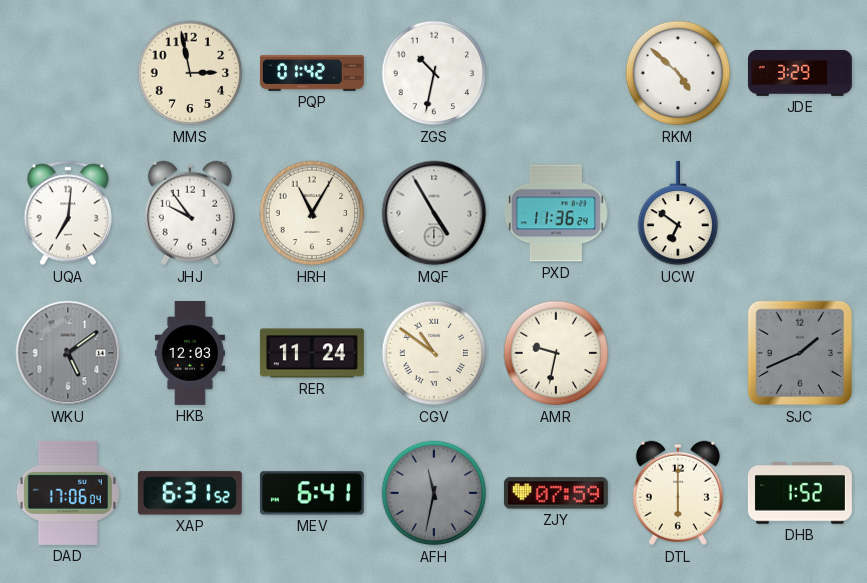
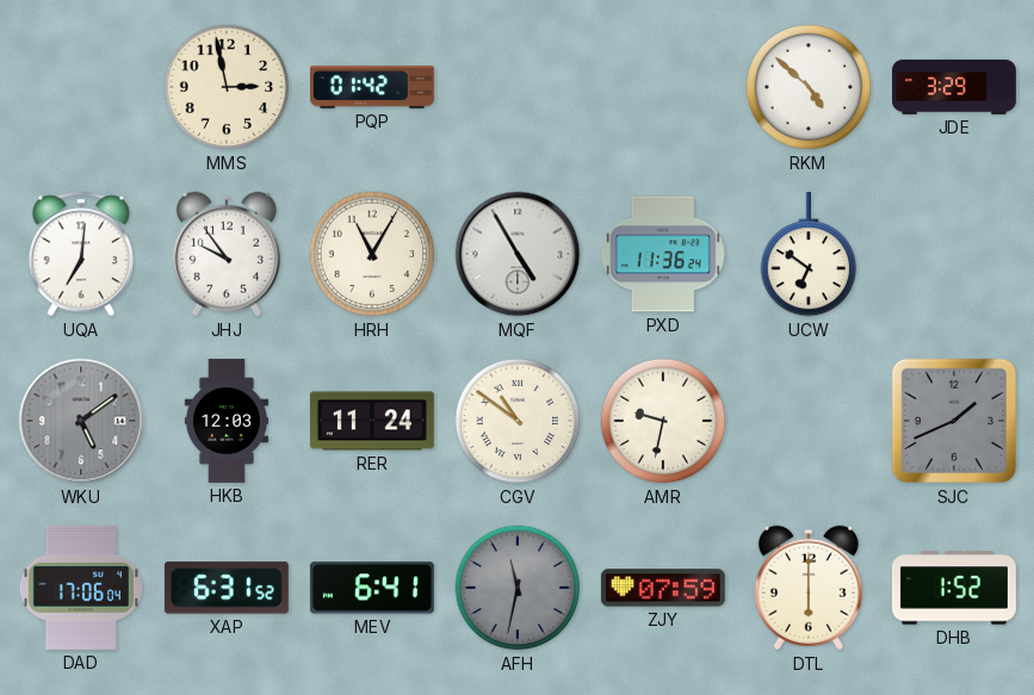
ZGS: 10:32 -> none (434, 73)
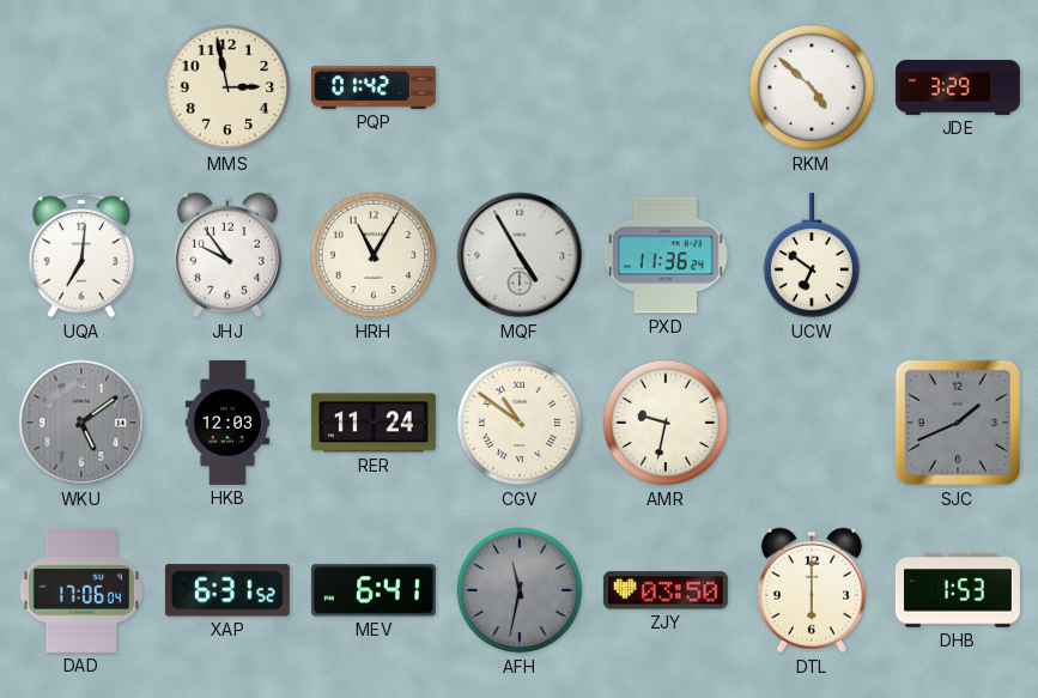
ZJY: 07:59 -> 03:50 (666, 590)
DHB: 1:52 -> 1:53 (958, 590)
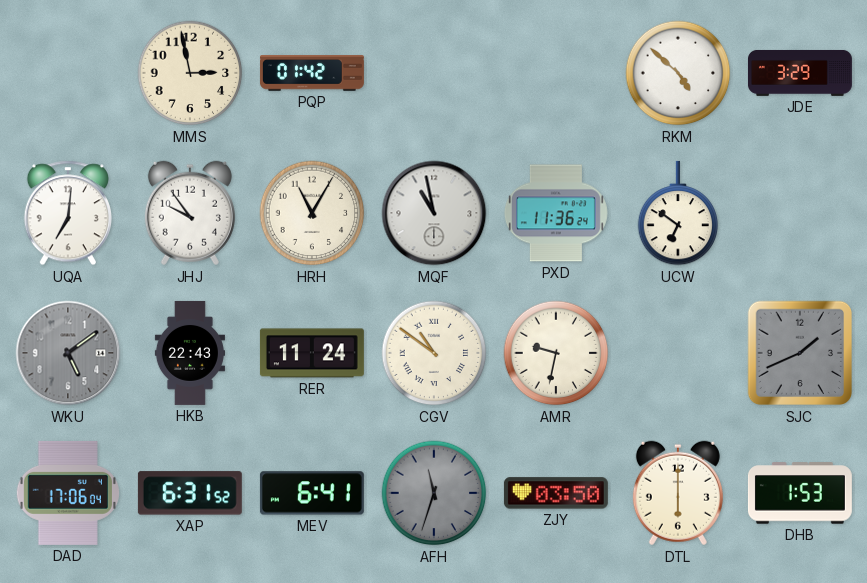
MQF: 4:55 -> 10:58 (434, 213)
HKB: 12:03 -> 22:43 (190, 353)
AFH: 11:32 -> 11:33 (434, 493)
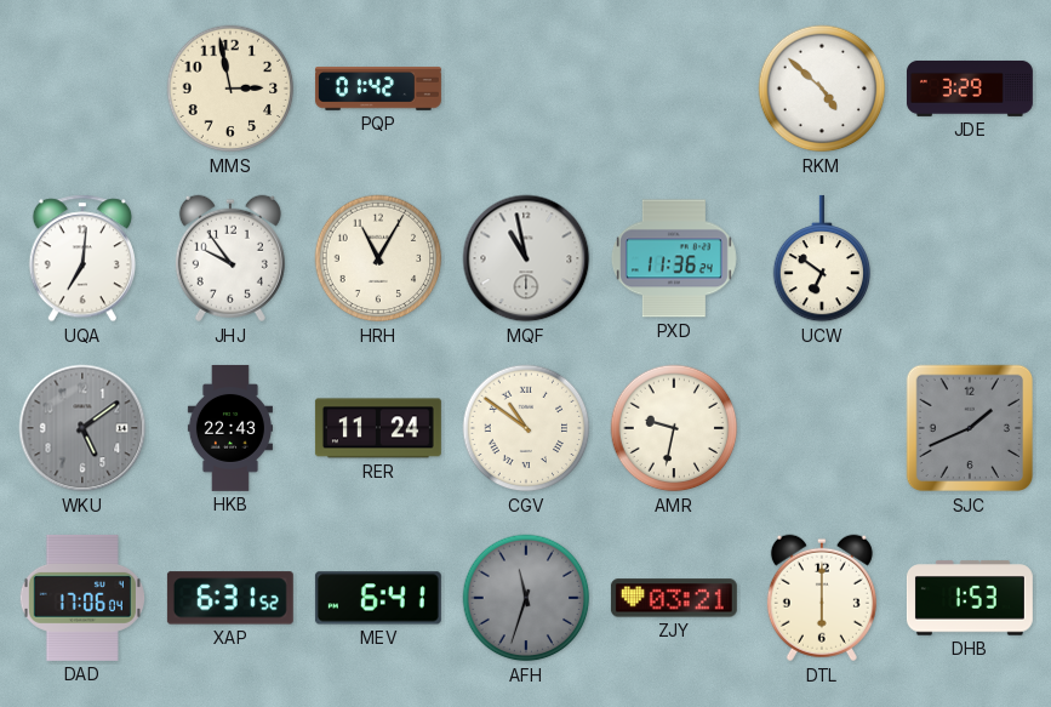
ZJY: 03:50 -> 03:21 (674, 598)
